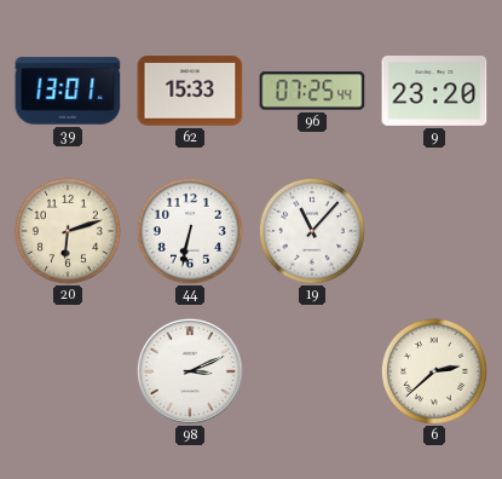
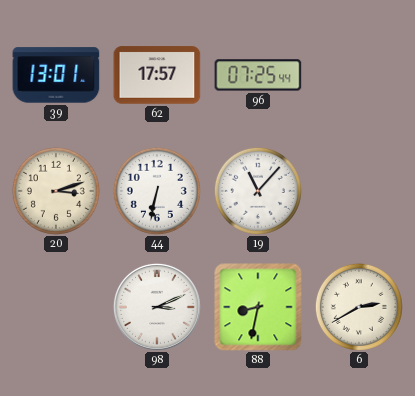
62: 15:33 -> 17:57 (157, 75)
9: 23:20 -> none (434, 92)
20: 6:12 -> 3:12 (56, 191)
88: none -> 8:32 (258, 307)
6: 2:38 -> 2:40 (359, 307)
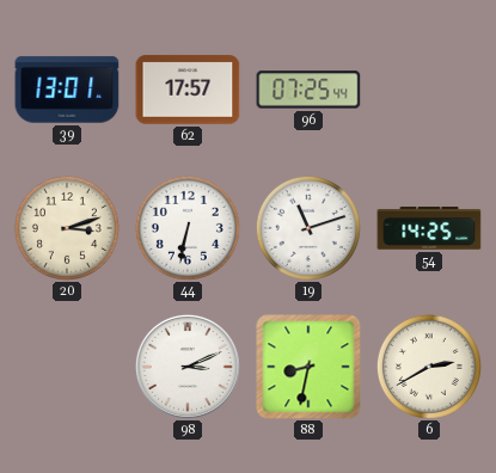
19: 11:07 -> 11:12 (308, 228)
54: none -> 14:25 (429, 228)
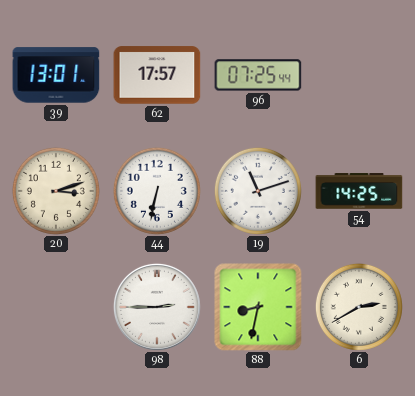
98: 3:11 -> 2:45 (157, 307)
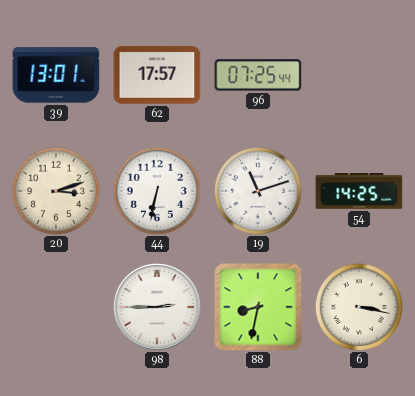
6: 2:40 -> 3:17 (359, 307)
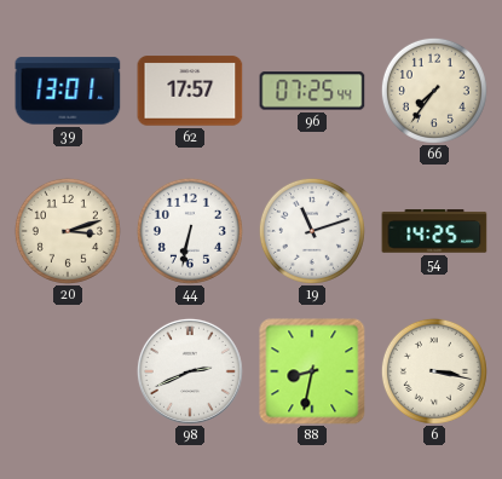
66: none -> 7:36 (434, 91)
98: 2:45 -> 2:41 (190, 371)
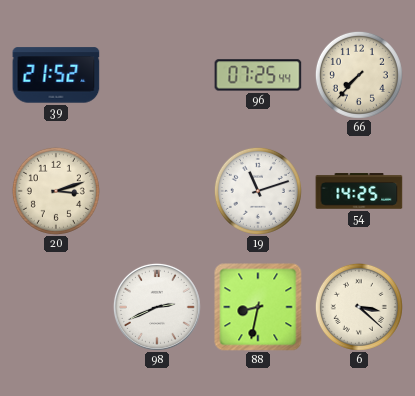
39: 13:01 -> 21:52 (56, 75)
62: 17:57 -> none (190, 91)
66: 7:36 -> 7:37 (359, 75)
44: 6:32 -> none (190, 231)
6: 3:17 -> 3:22 (359, 307)
